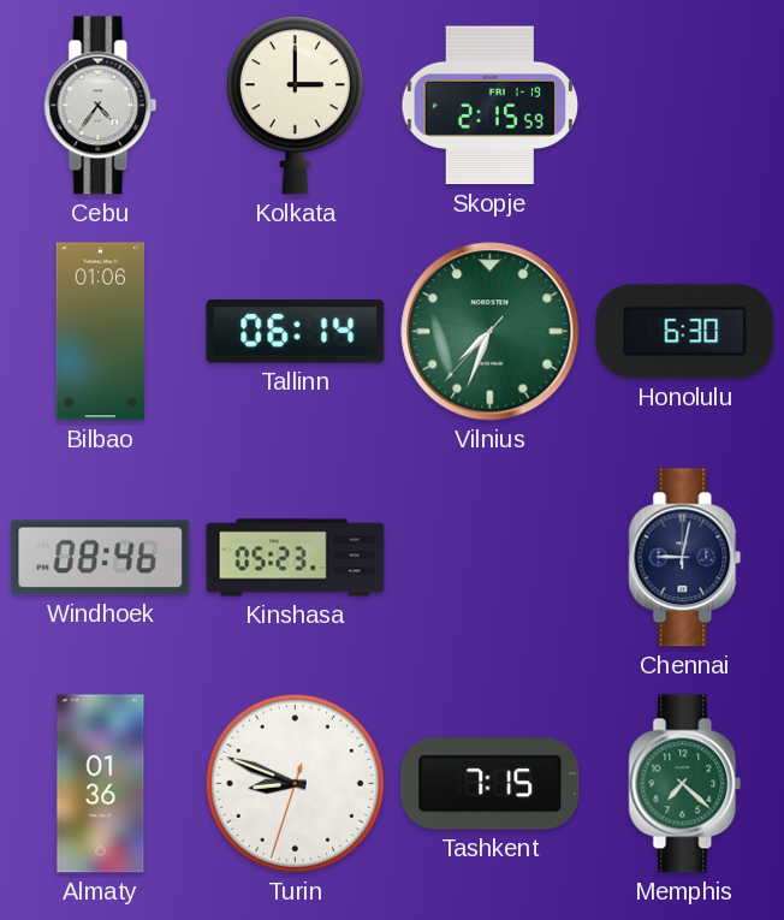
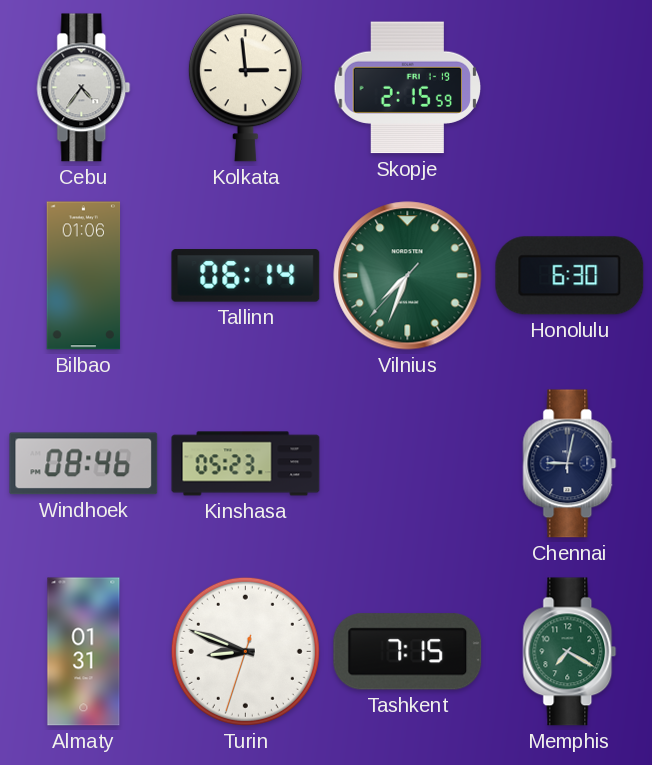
Kolkata: 3:00 -> 2:59 (245, 88)
Almaty: 01:36 -> 01:31 (84, 652)
Memphis: 7:22 -> 7:20 (570, 652)
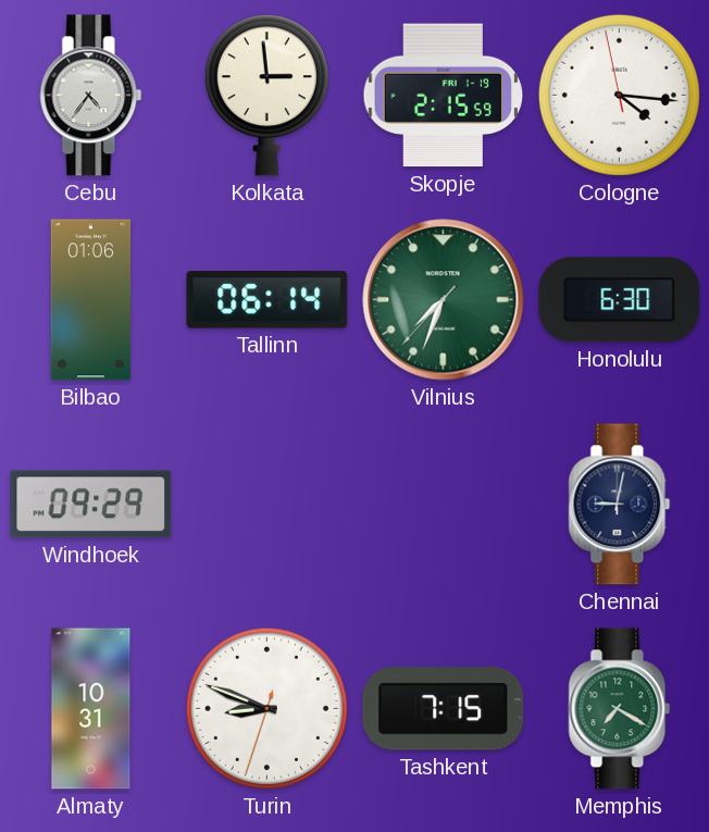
Cologne: none -> 4:15 (619, 95)
Windhoek: 08:46 -> 09:29 (91, 505)
Kinshasa: 05:23 -> none (246, 464)
Almaty: 01:31 -> 10:31 (91, 709)
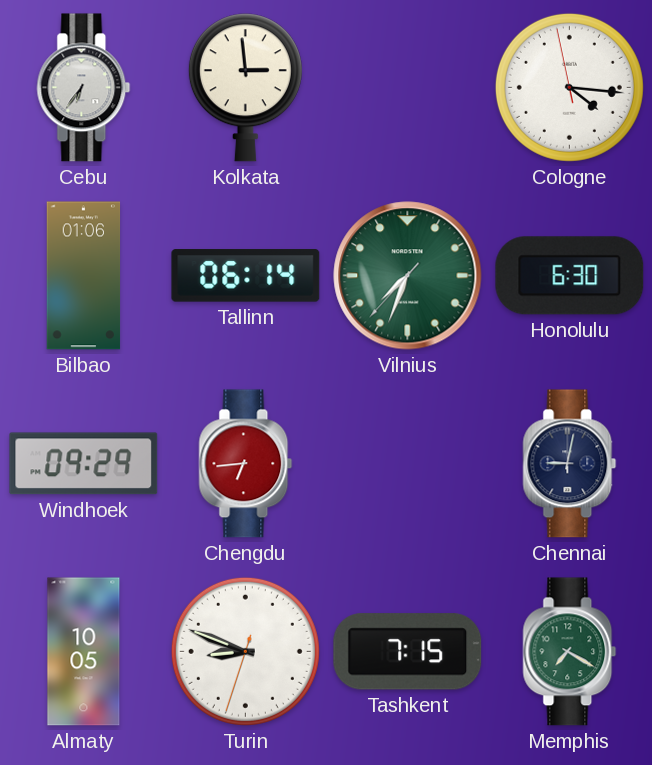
Cebu: 4:36 -> 6:36 (84, 88)
Skopje: 2:15 -> none (443, 96)
Chengdu: none -> 6:44 (246, 464)
Almaty: 10:31 -> 10:05 (84, 652)
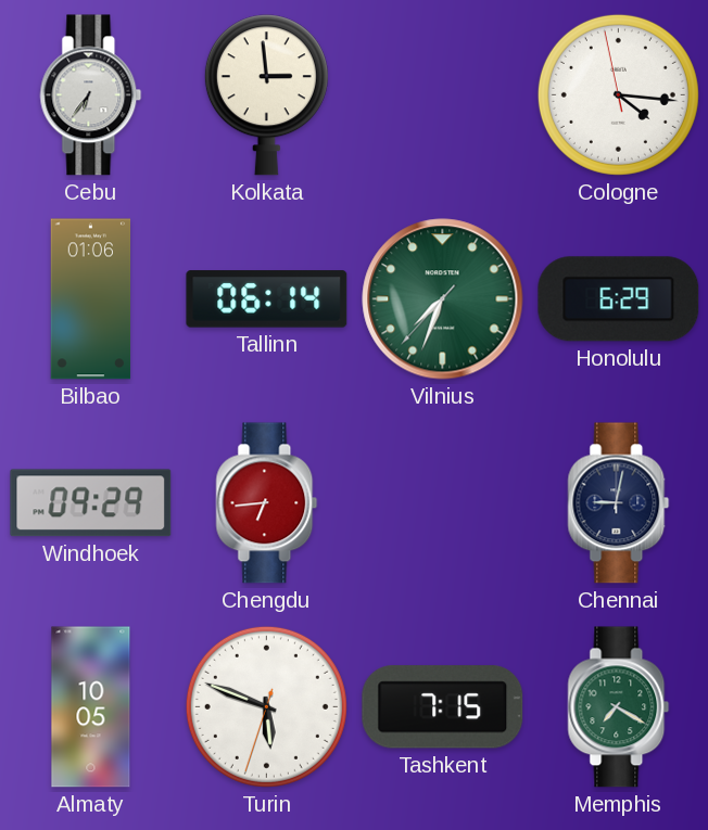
Honolulu: 6:30 -> 6:29 (619, 299)
Turin: 8:48 -> 5:48 (266, 706)
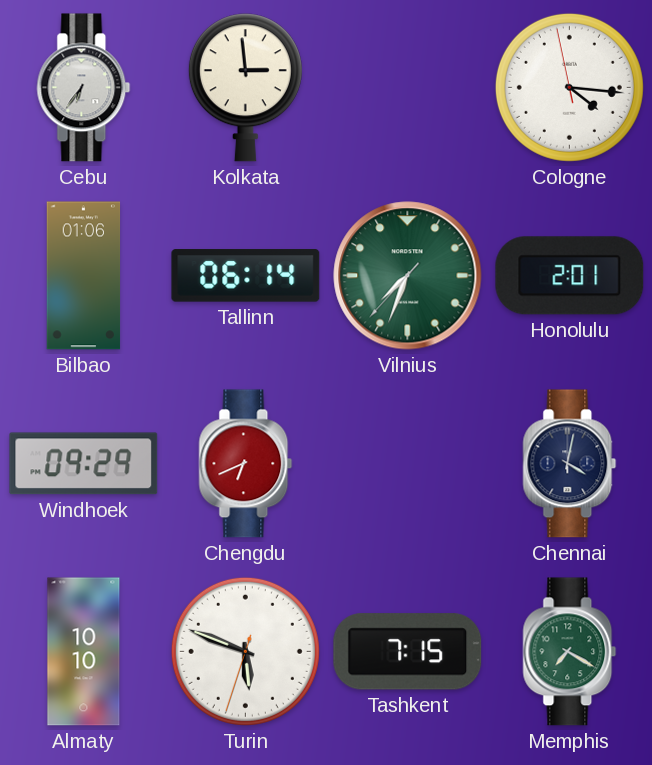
Honolulu: 6:29 -> 2:01 (570, 276)
Chengdu: 6:44 -> 6:41 (246, 464)
Chennai: 9:02 -> 4:02 (570, 464)
Almaty: 10:05 -> 10:10 (84, 652)
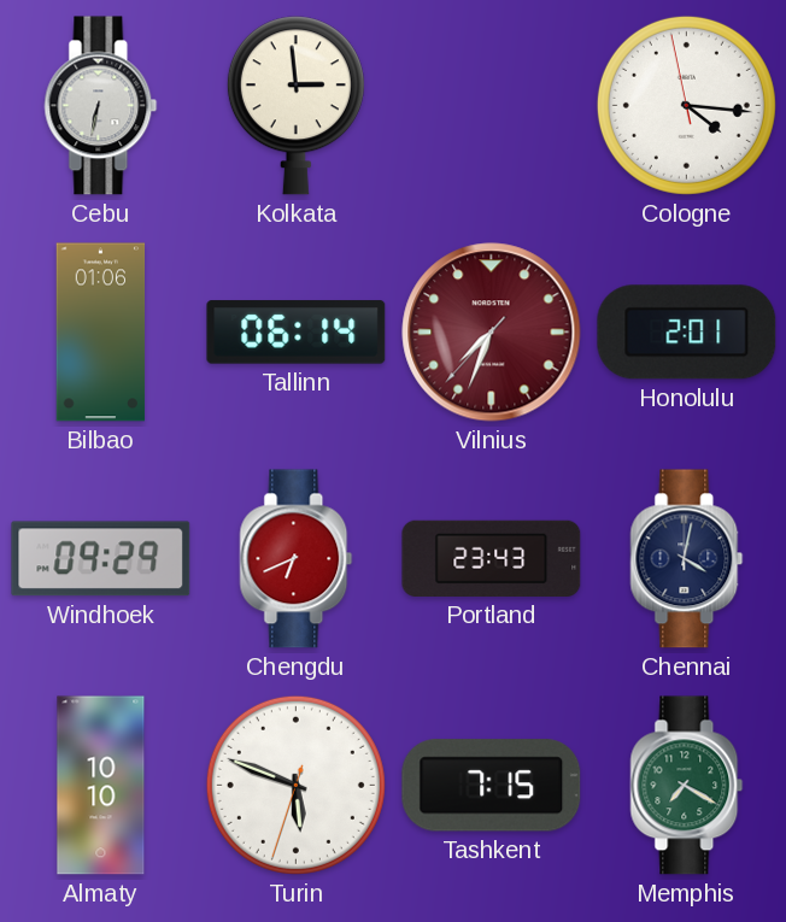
Cebu: 6:36 -> 6:32 (101, 106)
Vilnius dial: green -> burgundy (492, 333)
Portland: none -> 23:43 (492, 558)
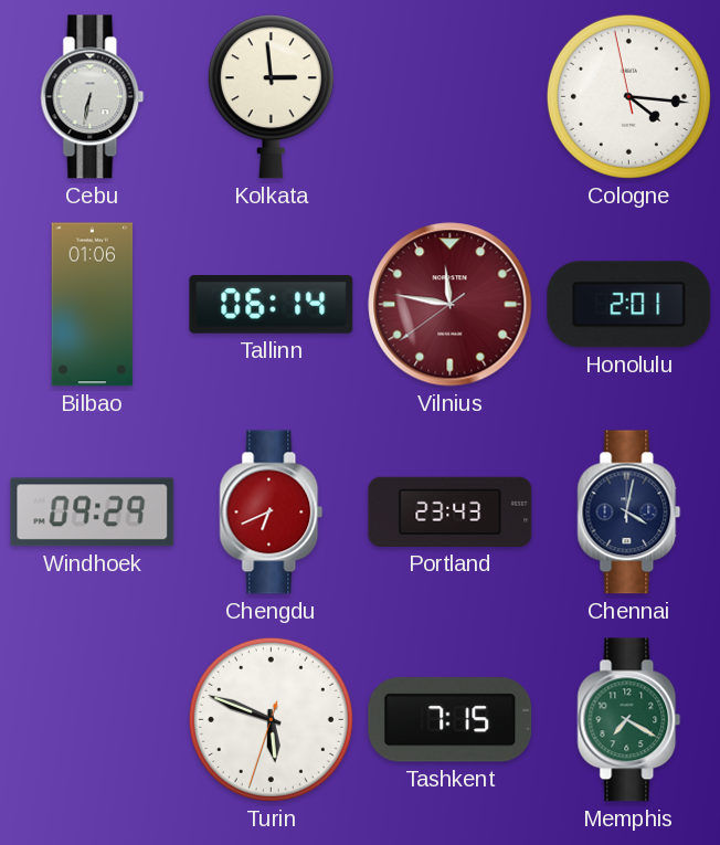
Vilnius: 7:33 -> 11:46 (451, 305)
Almaty: 10:10 -> none (101, 786)
